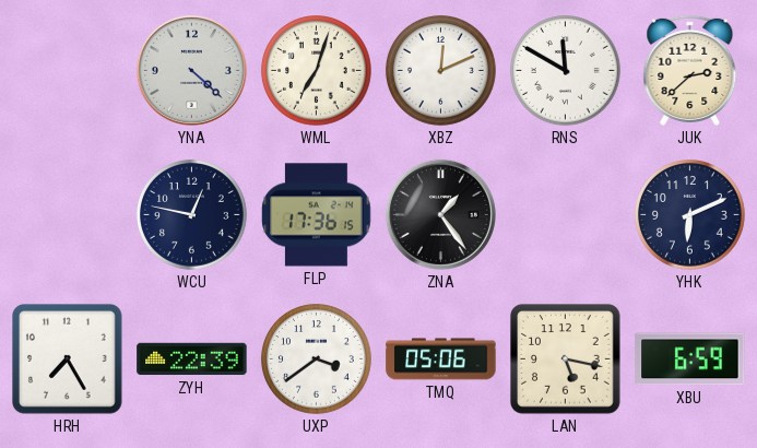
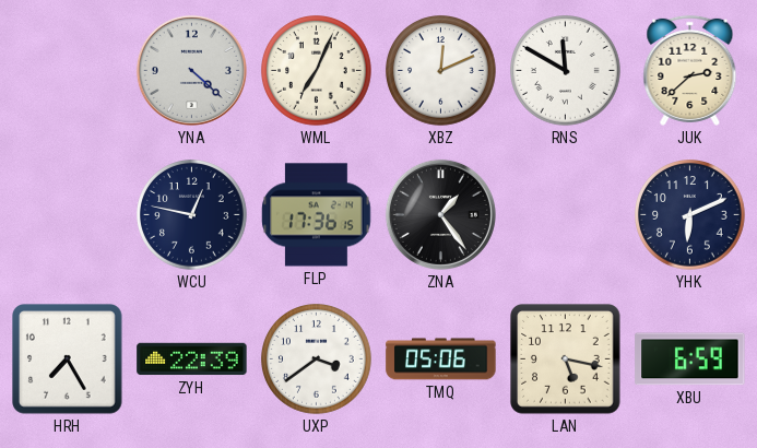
WML: 7:03 -> 7:04 (317, 71)
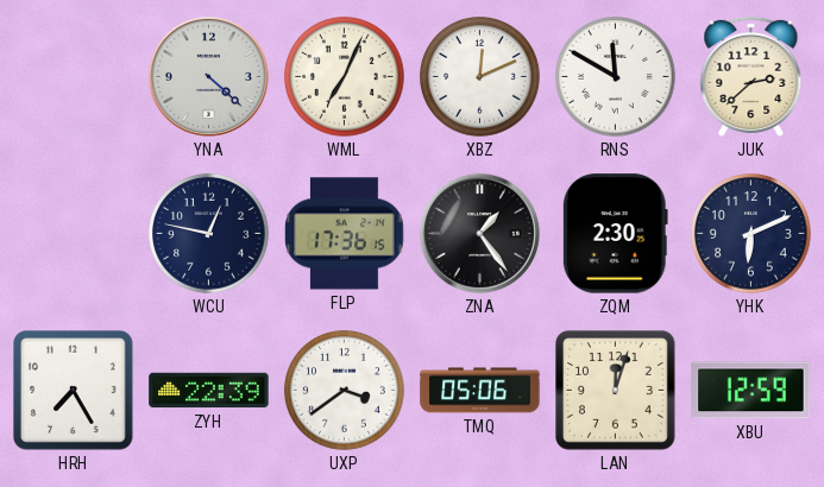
ZQM: none -> 2:30 (615, 234)
LAN: 5:17 -> 12:03 (616, 391)
XBU: 6:59 -> 12:59 (751, 391)
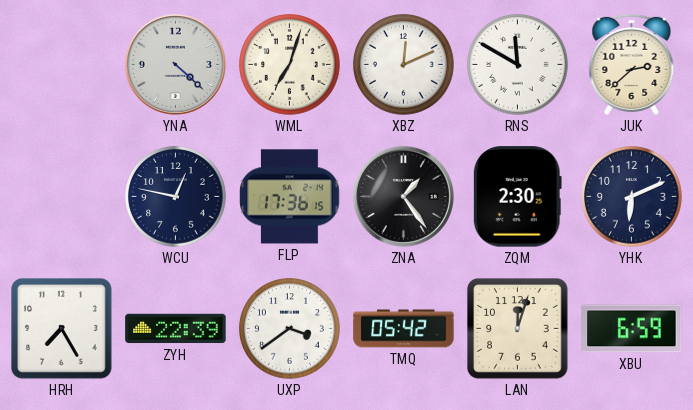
WML: 7:04 -> 7:03 (290, 65)
TMQ: 05:06 -> 05:42 (404, 329)
XBU: 12:59 -> 6:59 (632, 329)
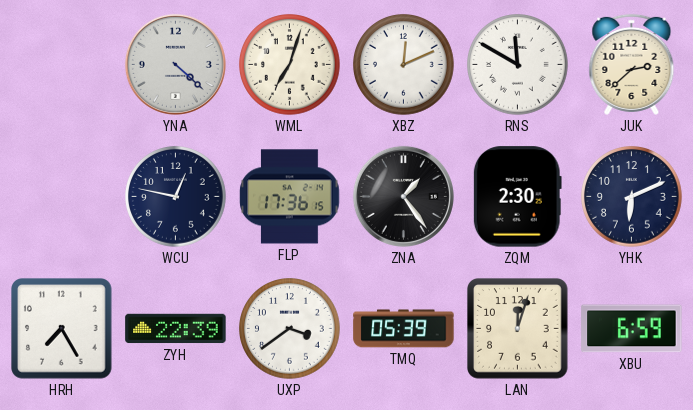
TMQ: 05:42 -> 05:39 (404, 329)
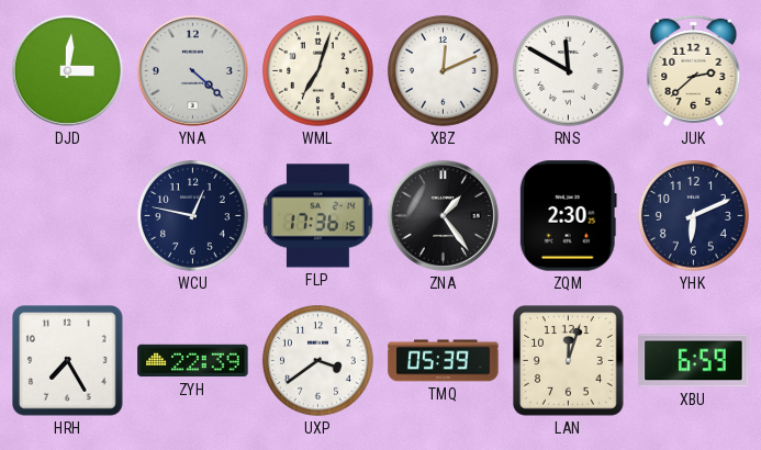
DJD: none -> 3:01 (67, 70)
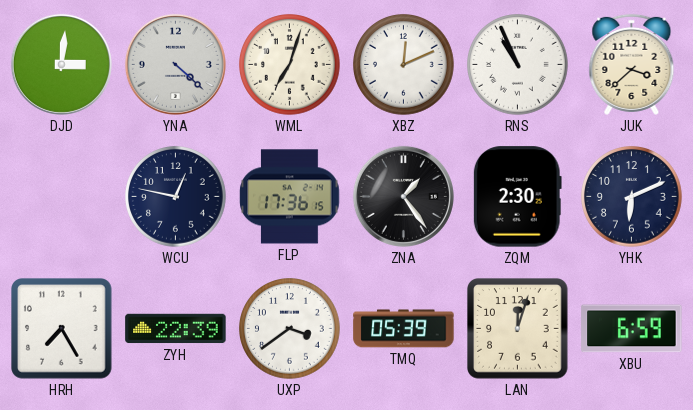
RNS: 11:50 -> 10:56 (518, 65)
JUK: 2:38 -> 3:38 (632, 64)
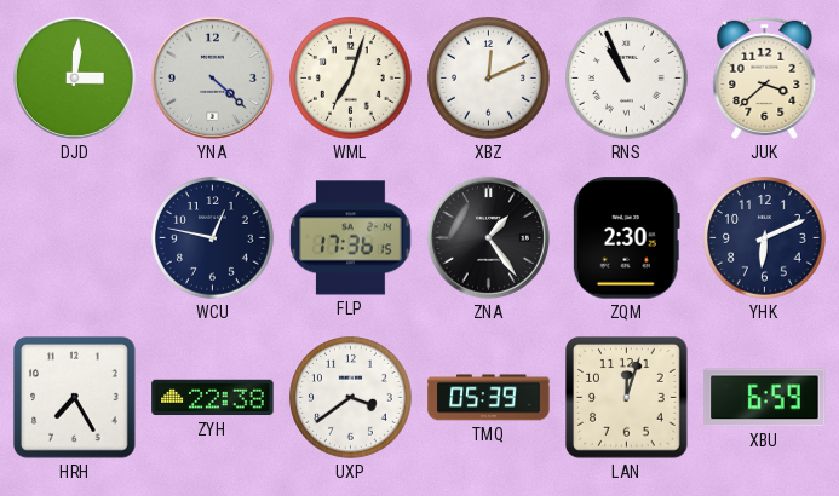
ZYH: 22:39 -> 22:38 (213, 398)
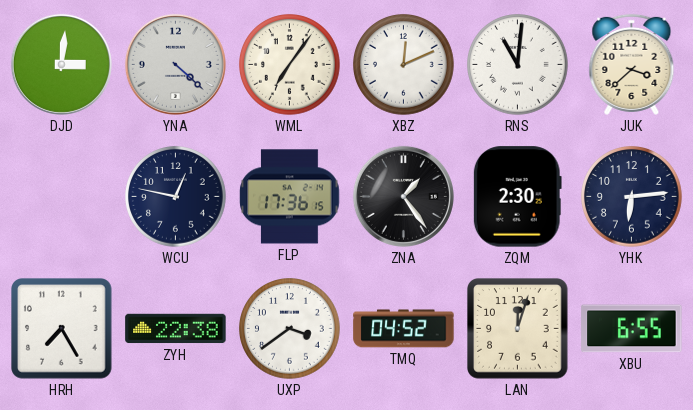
WML: 7:03 -> 7:06 (290, 65)
RNS: 10:56 -> 11:01 (518, 65)
YHK: 6:11 -> 6:14 (632, 197)
TMQ: 05:39 -> 04:52 (404, 329)
XBU: 6:59 -> 6:55 (632, 329)
